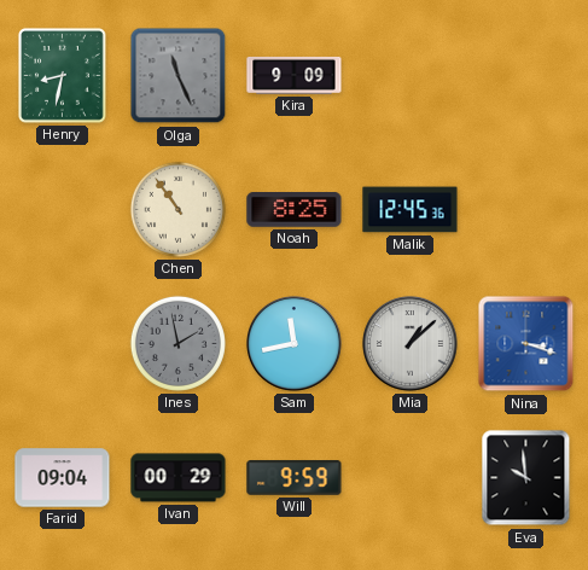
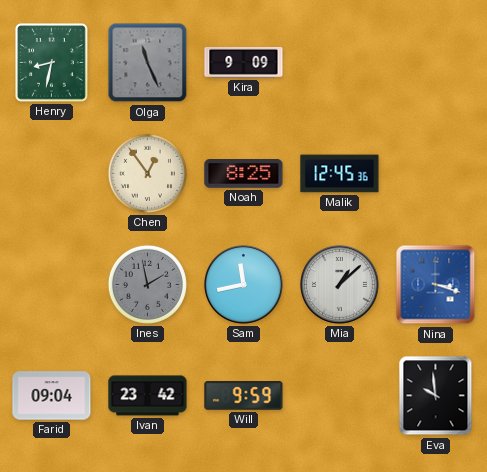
Chen: 10:54 -> 12:54 (147, 173)
Ivan: 00:29 -> 23:42 (148, 396)
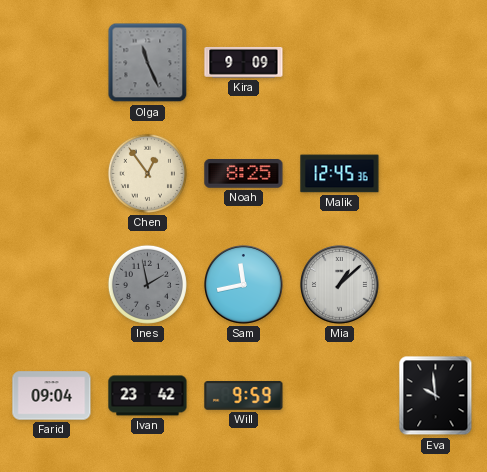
Henry: 8:32 -> none (52, 63)
Nina: 3:18 -> none (436, 285)
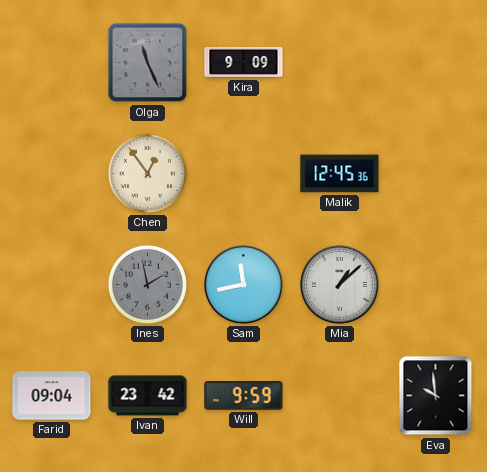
Noah: 8:25 -> none (244, 174)
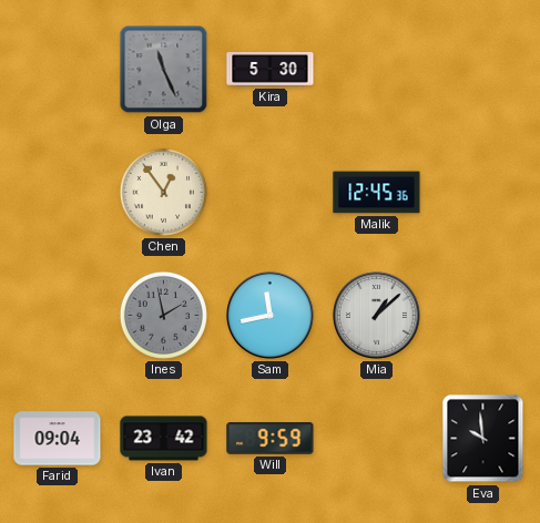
Kira: 9:09 -> 5:30 (271, 69)
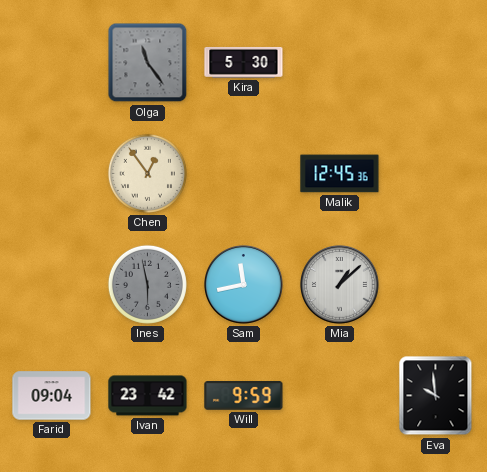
Olga: 11:26 -> 11:24 (148, 63)
Ines: 1:58 -> 5:58 (147, 284)
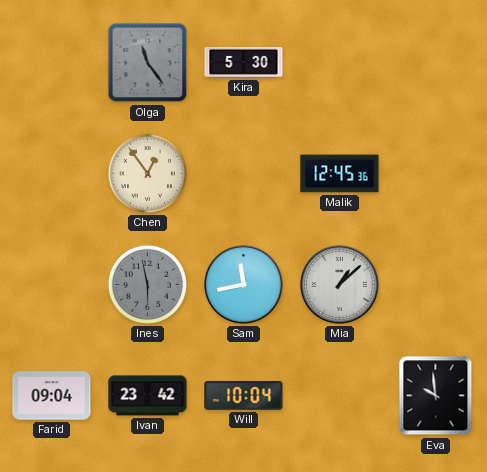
Will: 9:59 -> 10:04 (244, 396)
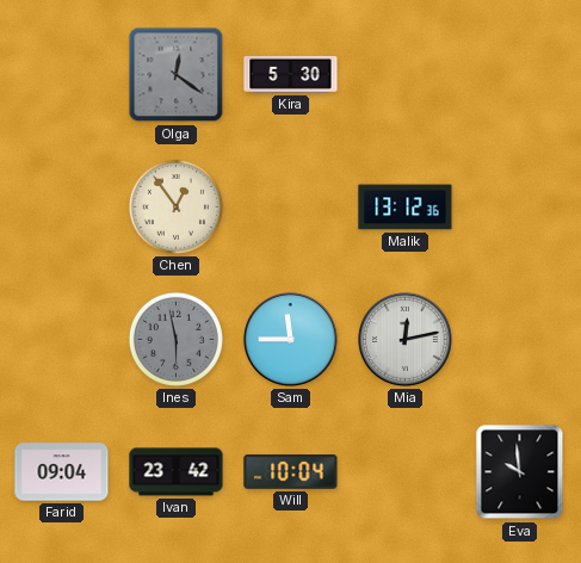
Olga: 11:24 -> 12:21 (177, 75)
Malik: 12:45 -> 13:12 (406, 208)
Sam: 11:43 -> 11:45 (291, 340)
Mia: 1:08 -> 12:13 (406, 340)
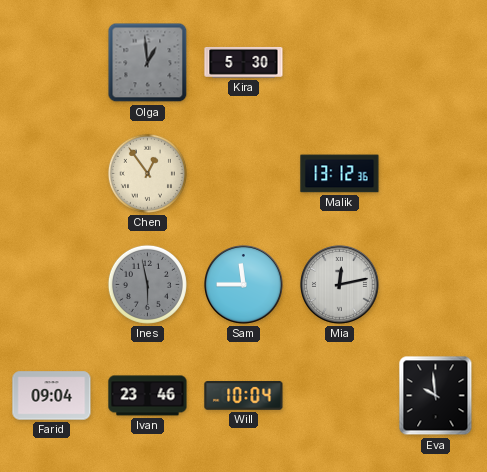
Olga: 12:21 -> 12:59 (148, 63)
Ivan: 23:42 -> 23:46 (148, 396)
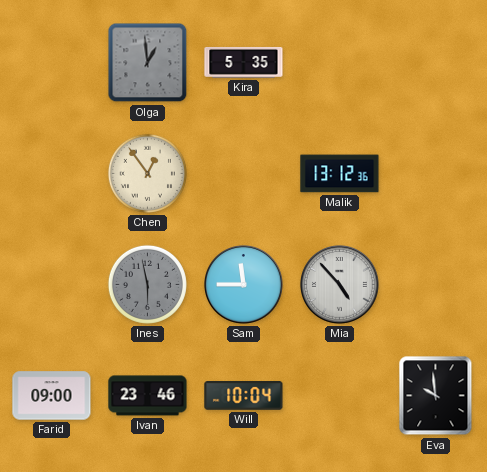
Kira: 5:30 -> 5:35 (244, 62)
Mia: 12:13 -> 4:53 (340, 285)
Farid: 09:04 -> 09:00 (52, 396)
